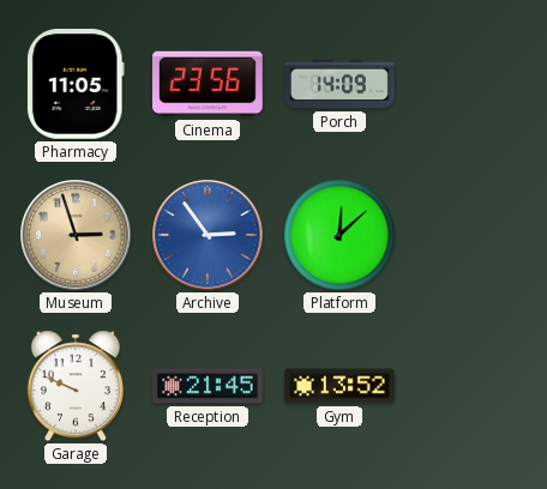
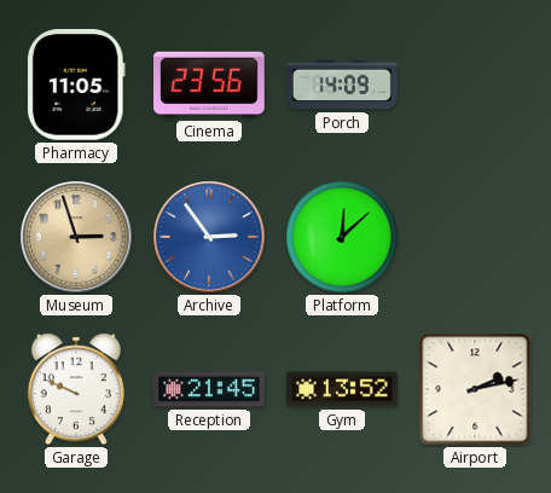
Airport: none -> 2:13 (475, 389)
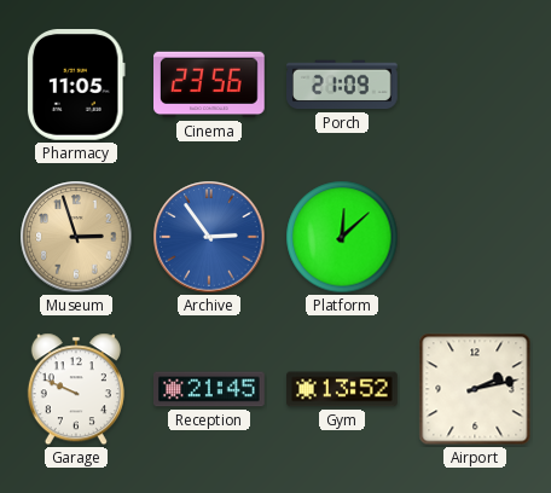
Porch: 14:09 -> 21:09 (343, 85)
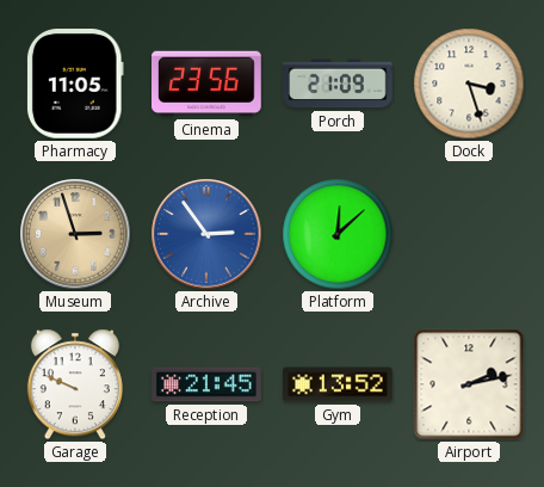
Dock: none -> 3:27 (469, 84)
